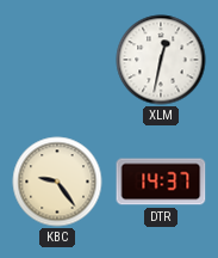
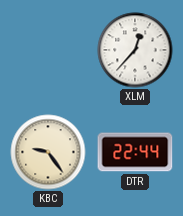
XLM: 12:32 -> 12:37 (135, 50)
DTR: 14:37 -> 22:44 (135, 152)
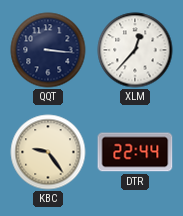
QQT: none -> 3:16 (48, 50)
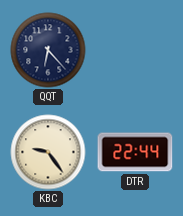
QQT: 3:16 -> 6:23 (48, 50)
XLM: 12:37 -> none (135, 50)
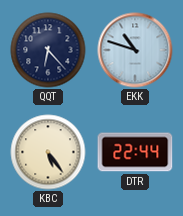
EKK: none -> 10:48 (135, 50)
KBC: 9:24 -> 5:24 (48, 152)
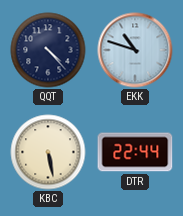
QQT: 6:23 -> 4:23 (48, 50)
KBC: 5:24 -> 5:28 (48, 152)
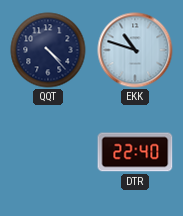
KBC: 5:28 -> none (48, 152)
DTR: 22:44 -> 22:40 (135, 152)
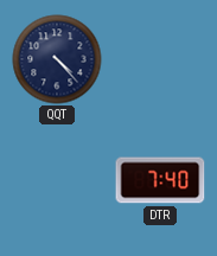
EKK: 10:48 -> none (135, 50)
DTR: 22:40 -> 7:40 (160, 180)
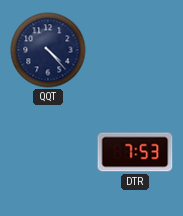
DTR: 7:40 -> 7:53 (135, 152)
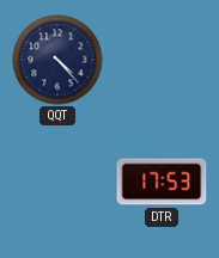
DTR: 7:53 -> 17:53 (162, 182)
